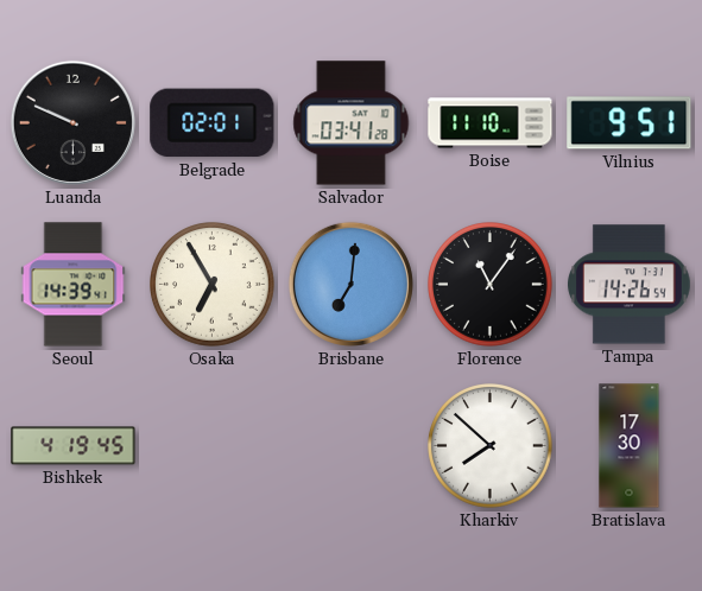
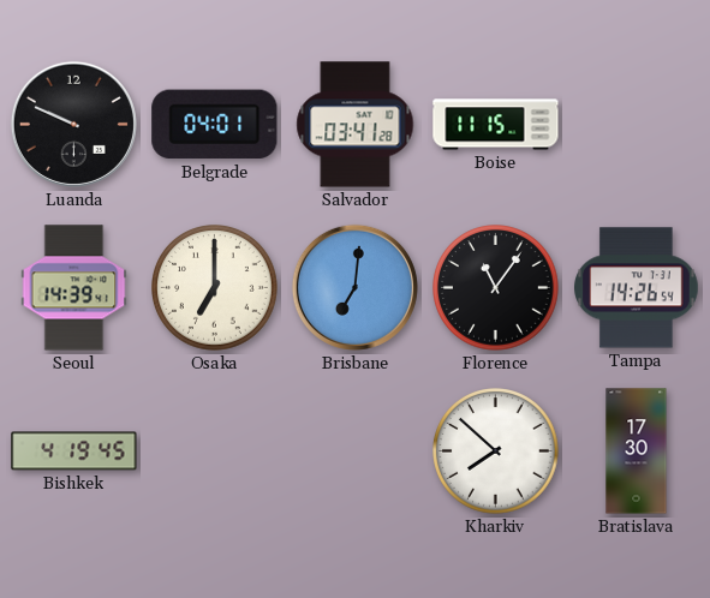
Belgrade: 02:01 -> 04:01 (215, 125)
Boise: 11:10 -> 11:15 (496, 125)
Vilnius: 9:51 -> none (630, 123)
Osaka: 6:55 -> 7:00 (215, 288)
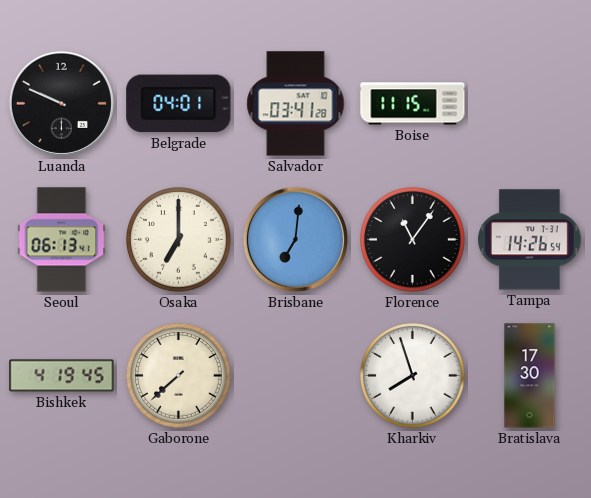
Seoul: 14:39 -> 06:13 (62, 240)
Gaborone: none -> 7:38 (179, 376)
Kharkiv: 7:52 -> 7:57 (413, 376)
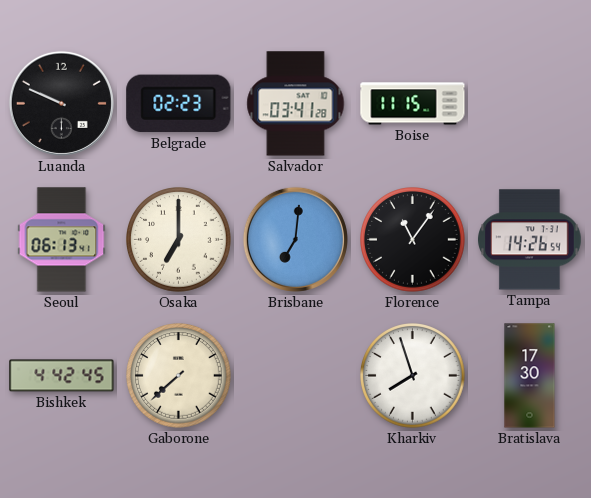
Belgrade: 04:01 -> 02:23 (179, 104)
Bishkek: 4:19 -> 4:42 (62, 376)
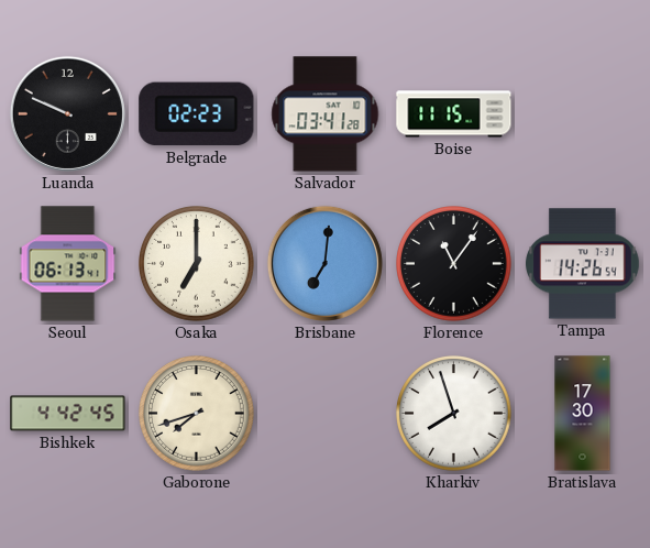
Gaborone: 7:38 -> 7:42 (197, 414)
